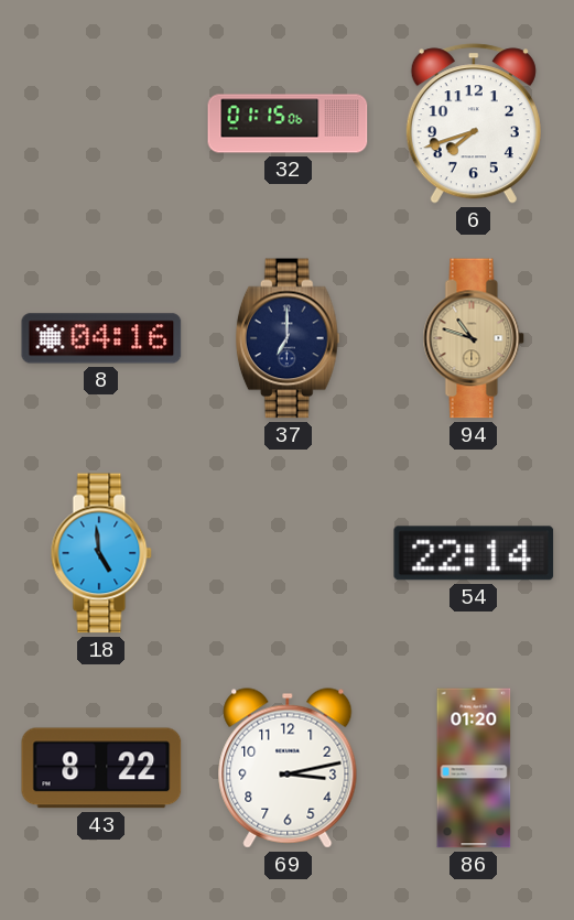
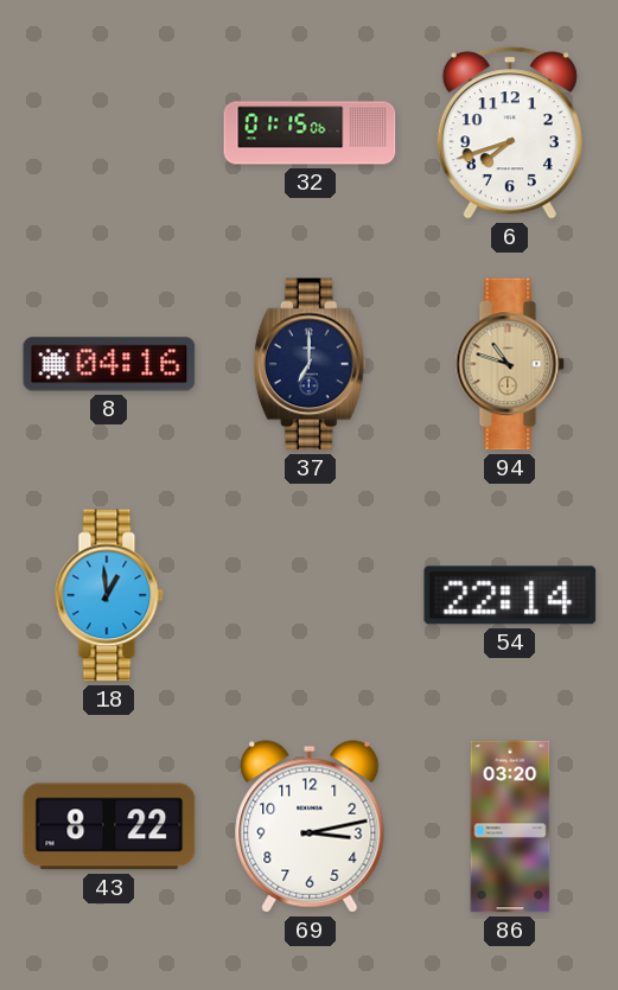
18: 4:59 -> 12:59 (109, 595)
86: 01:20 -> 03:20 (510, 826)
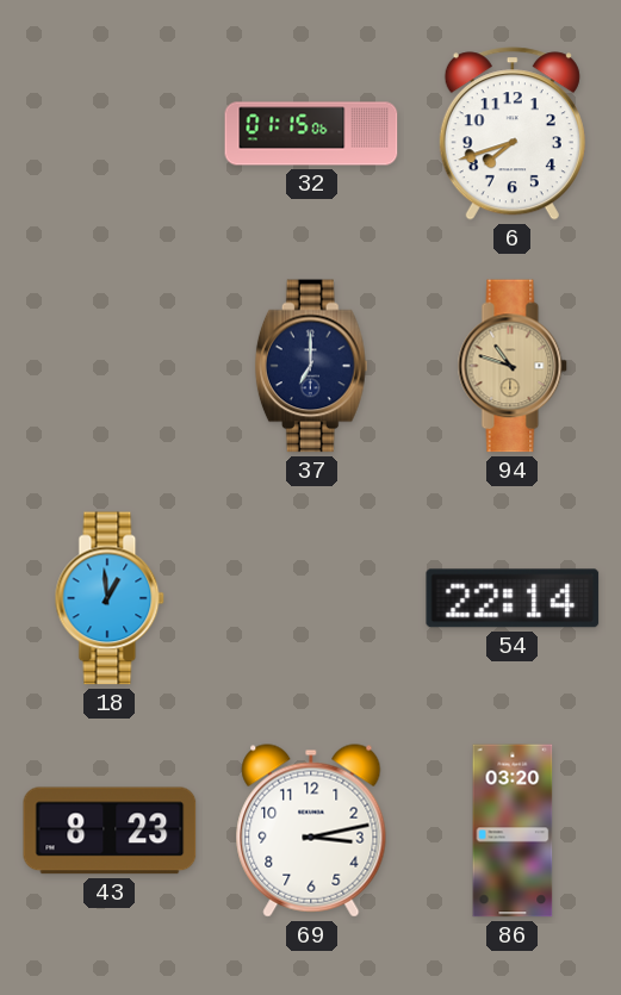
8: 04:16 -> none (109, 364)
43: 8:22 -> 8:23 (110, 831)
